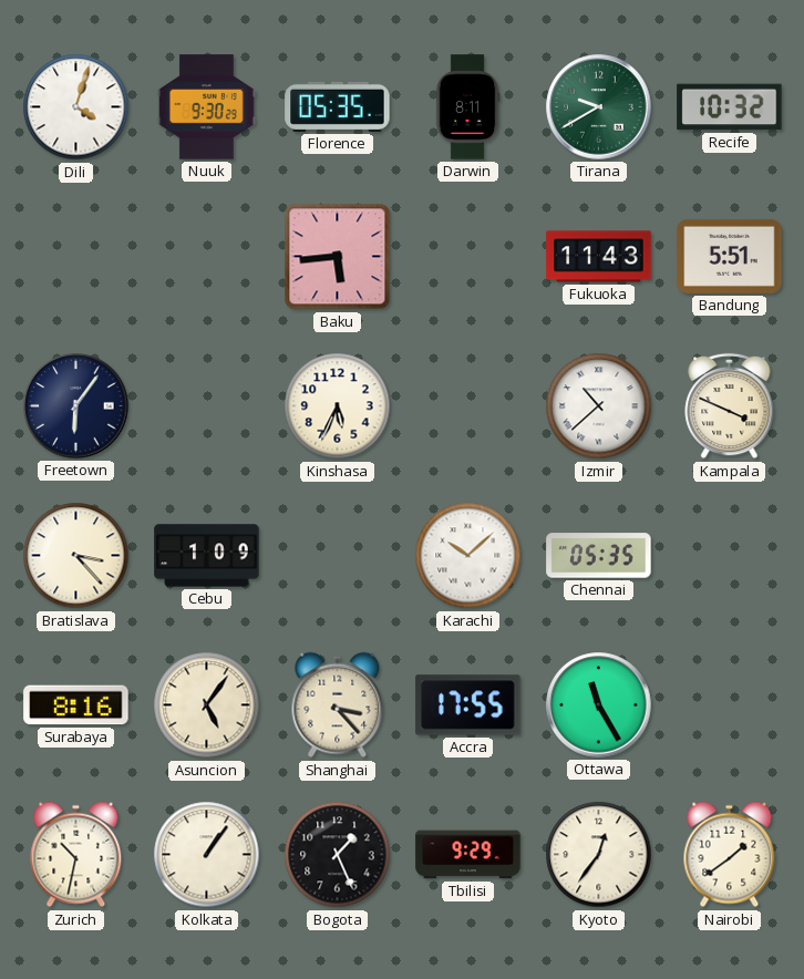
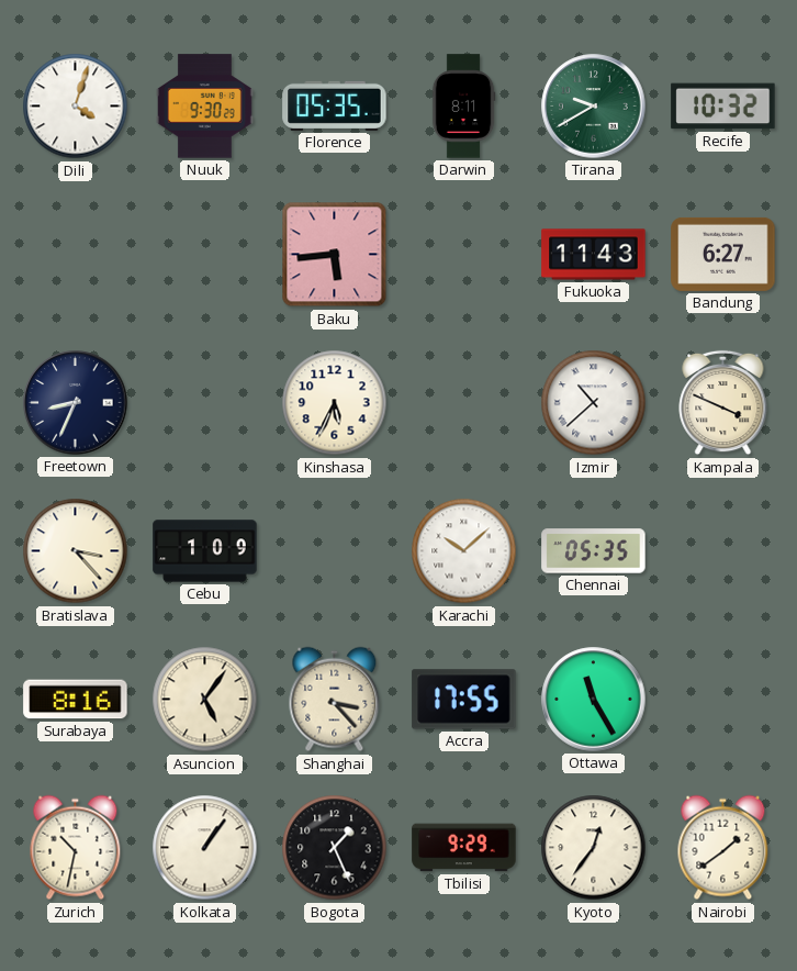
Bandung: 5:51 -> 6:27 (723, 254)
Freetown: 6:06 -> 8:34 (76, 403)
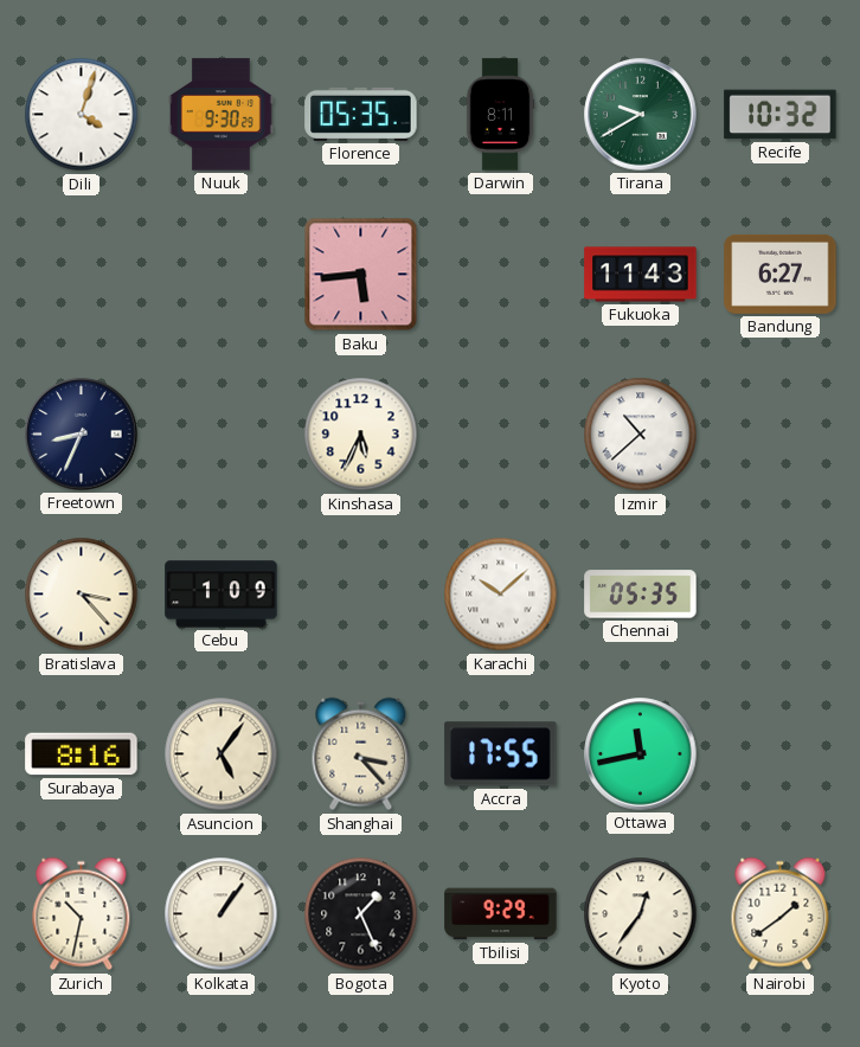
Kampala: 3:49 -> none (723, 403)
Ottawa: 11:25 -> 11:43 (641, 754)
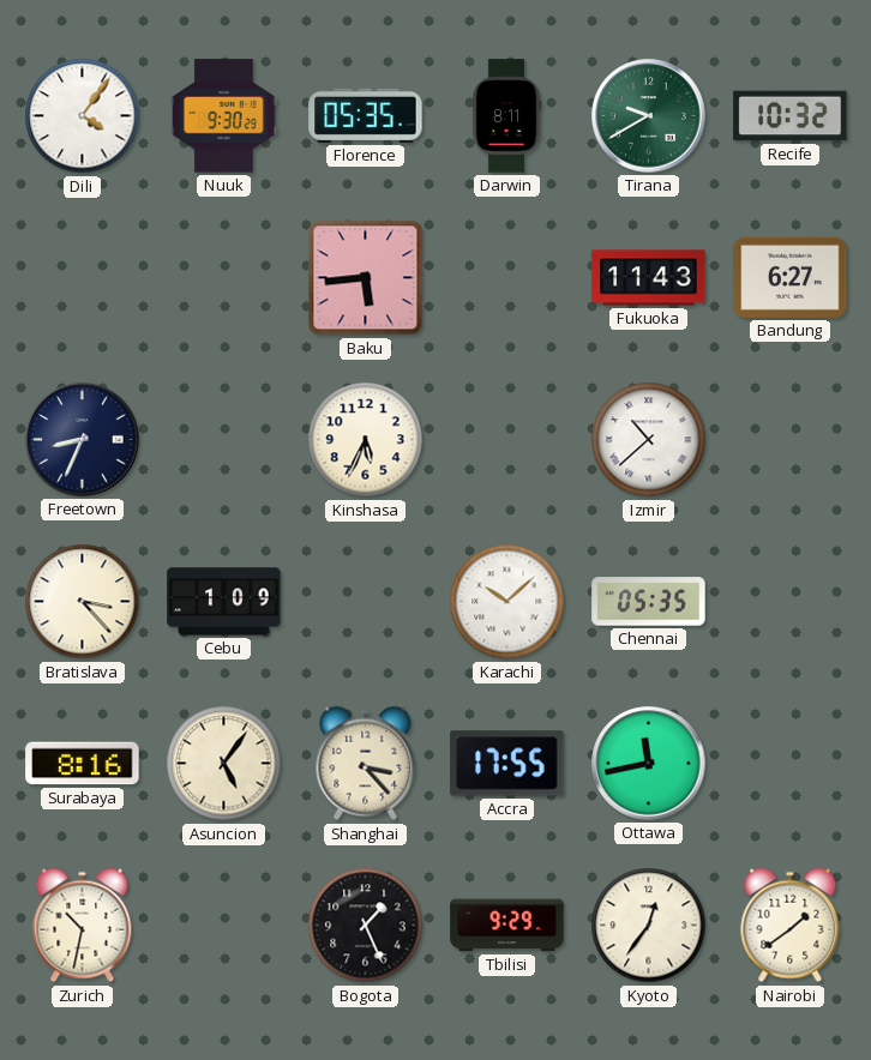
Dili: 4:03 -> 4:06 (83, 116)
Kolkata: 1:06 -> none (222, 914)
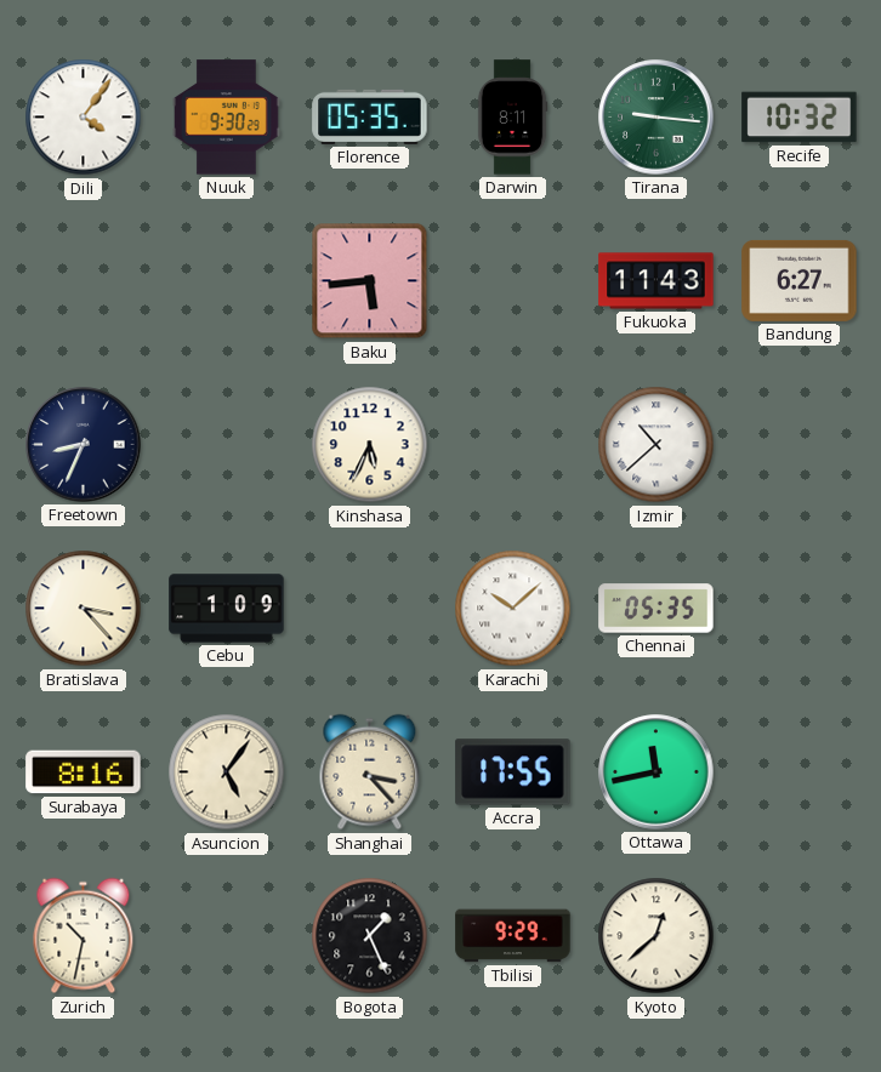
Tirana: 9:40 -> 9:16 (657, 118)
Kyoto: 12:36 -> 12:38 (657, 936)
Nairobi: 1:39 -> none (791, 926)
